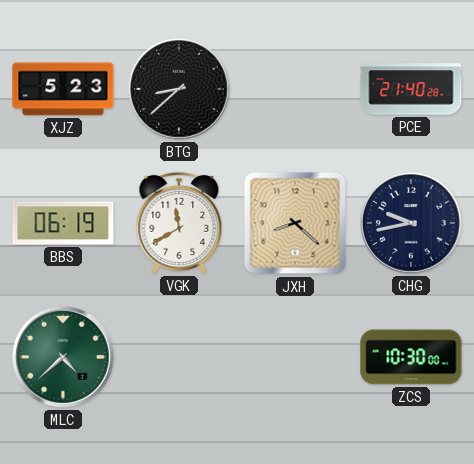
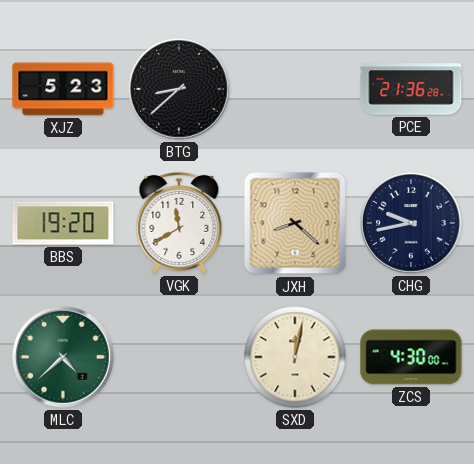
PCE: 21:40 -> 21:36 (411, 89)
BBS: 06:19 -> 19:20 (63, 223)
SXD: none -> 12:02 (295, 357)
ZCS: 10:30 -> 4:30 (411, 357)
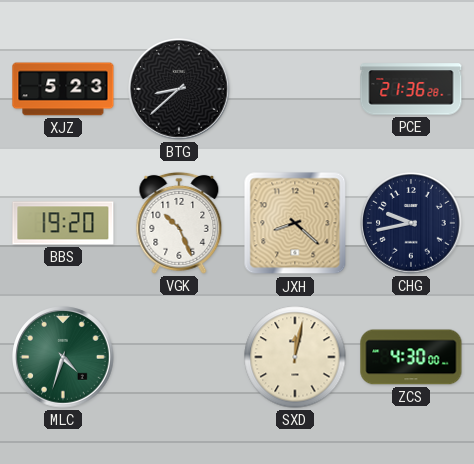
VGK: 11:40 -> 10:26 (179, 223)
MLC: 4:38 -> 4:33 (63, 357)
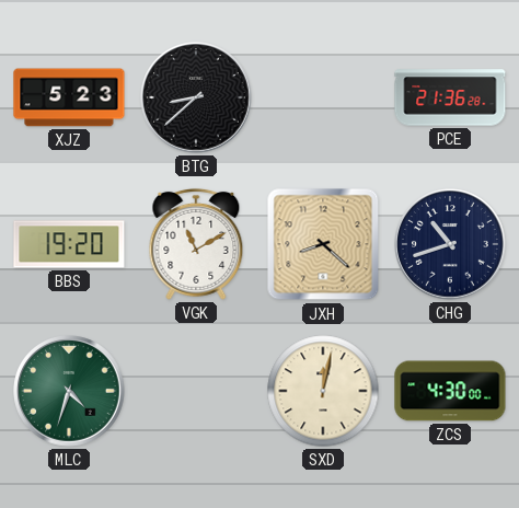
VGK: 10:26 -> 11:10 (196, 244)
CHG: 9:43 -> 10:42 (450, 244)
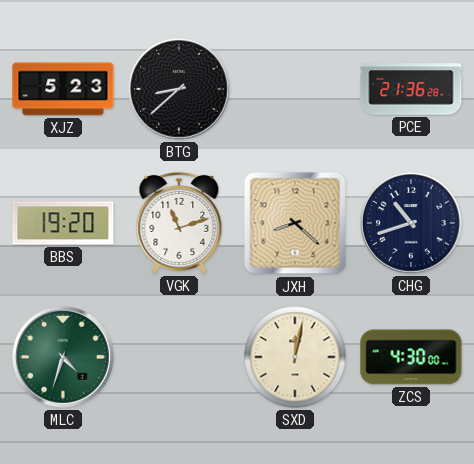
VGK: 11:10 -> 11:12 (179, 223)
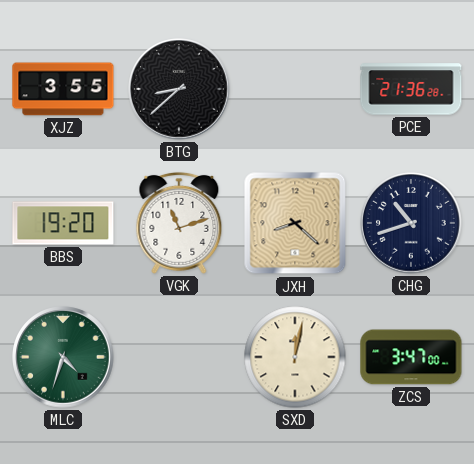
XJZ: 5:23 -> 3:55 (63, 89)
ZCS: 4:30 -> 3:47 (411, 357)
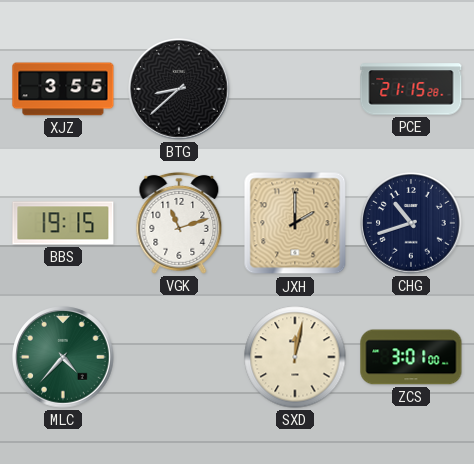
PCE: 21:36 -> 21:15 (411, 89)
BBS: 19:20 -> 19:15 (63, 223)
JXH: 8:22 -> 2:00 (295, 223)
MLC: 4:33 -> 4:37 (63, 357)
ZCS: 3:47 -> 3:01 (411, 357)
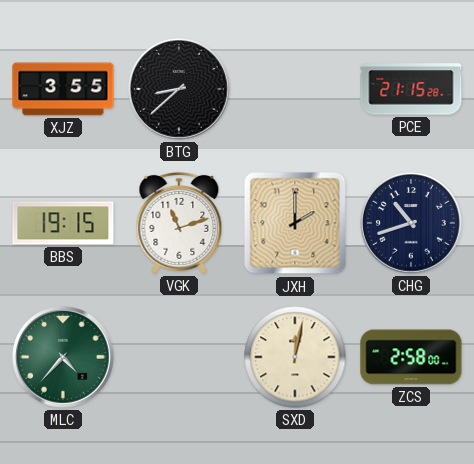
ZCS: 3:01 -> 2:58 (411, 357)
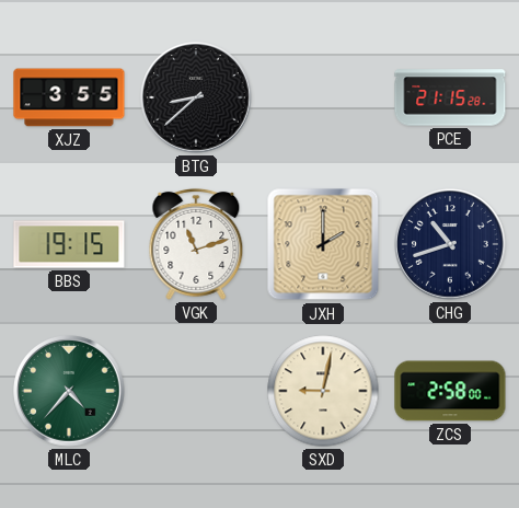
SXD: 12:02 -> 9:02 (323, 391)
